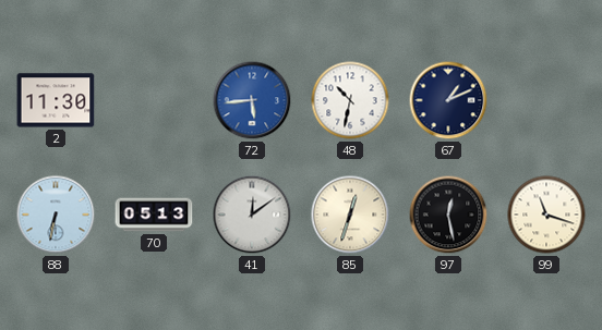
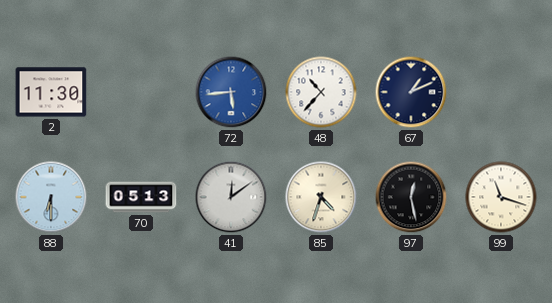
48: 10:32 -> 10:37 (321, 92)
88: 6:32 -> 6:30 (51, 197)
85: 12:33 -> 4:33 (321, 197)
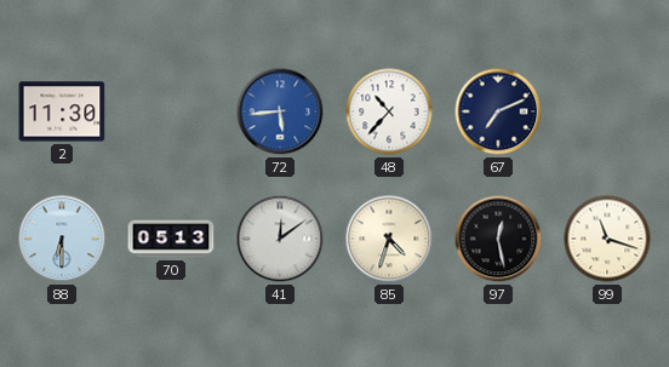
67: 1:11 -> 7:11 (498, 111)
